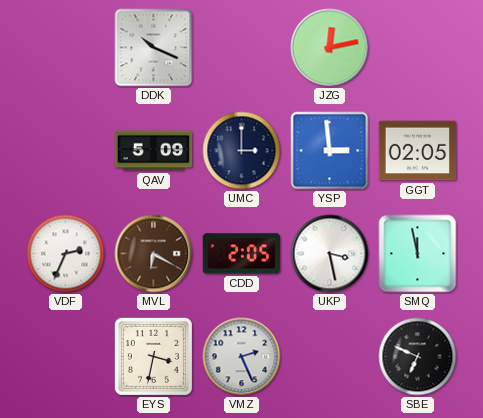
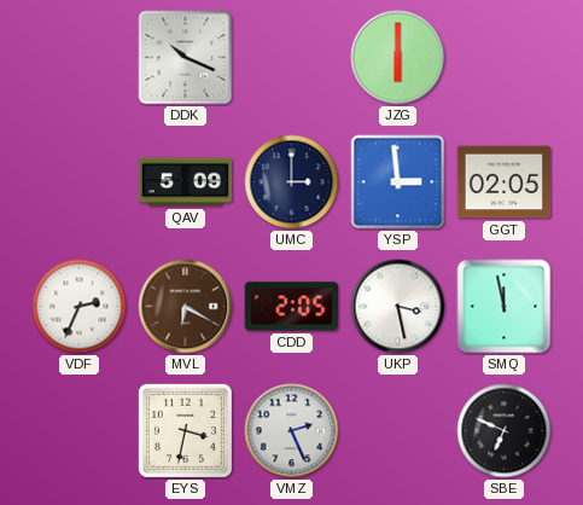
JZG: 12:13 -> 6:00 (398, 58)
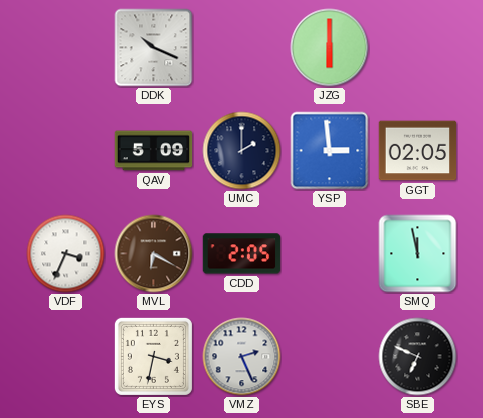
UMC: 3:00 -> 2:00 (242, 151)
VDF: 2:34 -> 3:34 (66, 254)
UKP: 3:28 -> none (398, 307)
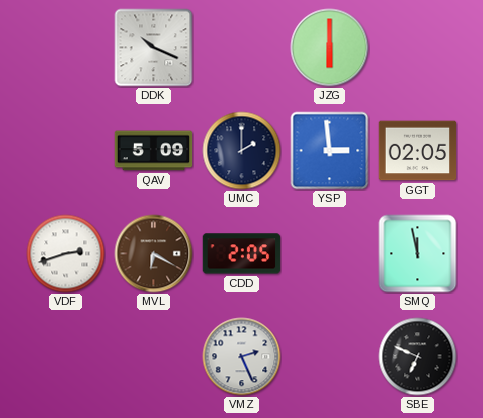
VDF: 3:34 -> 2:42 (66, 254)
EYS: 3:32 -> none (153, 356)
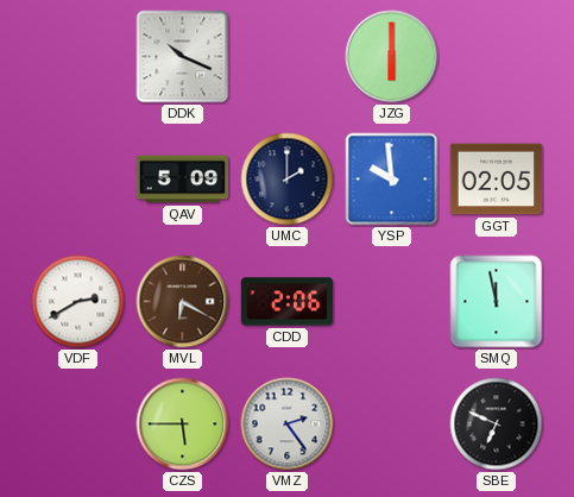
YSP: 2:59 -> 9:59 (392, 180)
VDF: 2:42 -> 2:40 (78, 302)
CDD: 2:05 -> 2:06 (288, 302)
CZS: none -> 5:45 (183, 424)
VMZ: 2:26 -> 2:24 (288, 424)
